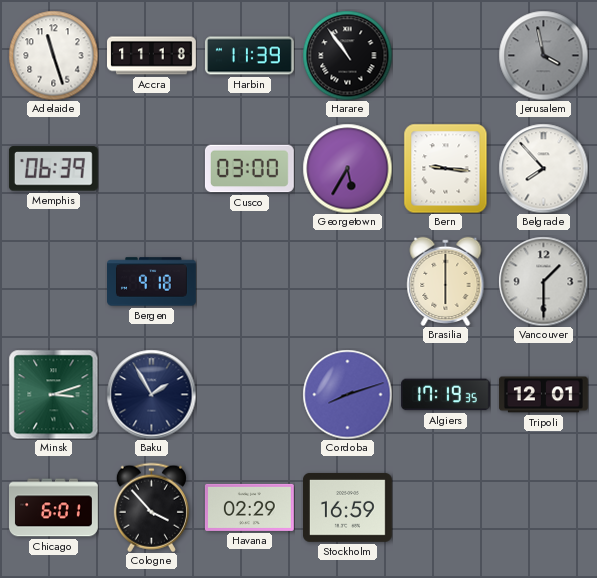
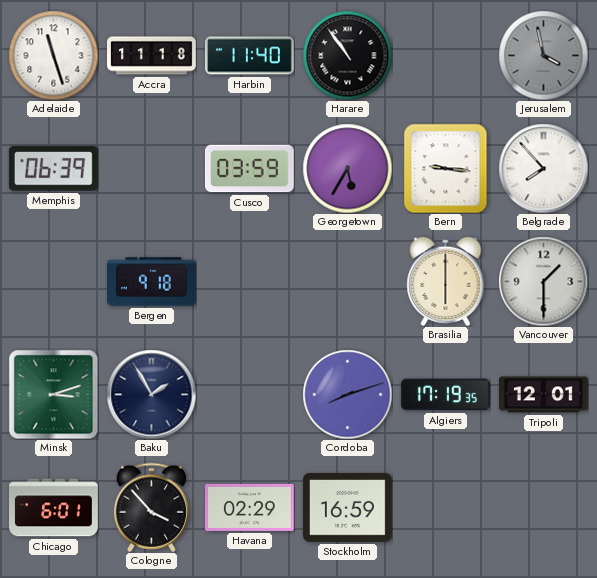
Harbin: 11:39 -> 11:40 (250, 56)
Cusco: 03:00 -> 03:59 (249, 169)
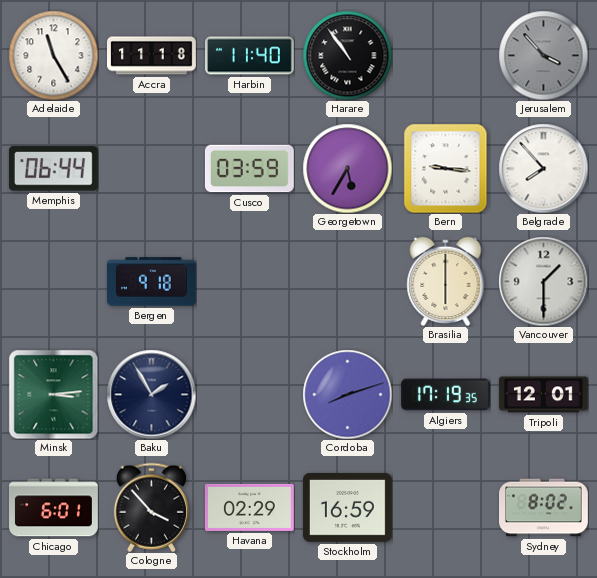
Adelaide: 11:27 -> 11:25 (53, 55)
Jerusalem: 3:58 -> 3:53 (543, 55)
Memphis: 06:39 -> 06:44 (53, 169)
Minsk: 3:12 -> 3:14 (53, 394)
Sydney: none -> 8:02 (544, 508)
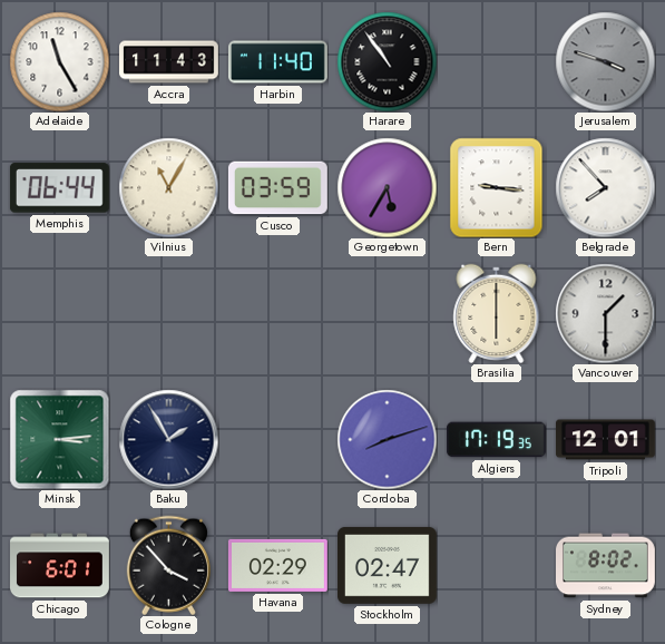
Accra: 11:18 -> 11:43 (169, 62)
Jerusalem: 3:53 -> 3:48 (605, 61)
Vilnius: none -> 11:05 (168, 187)
Bergen: 9:18 -> none (152, 282)
Stockholm: 16:59 -> 02:47 (387, 565)
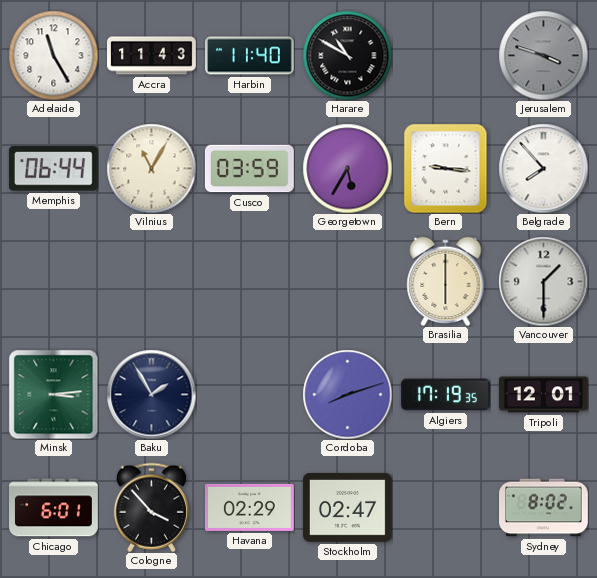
Harare: 10:54 -> 10:50 (347, 55)
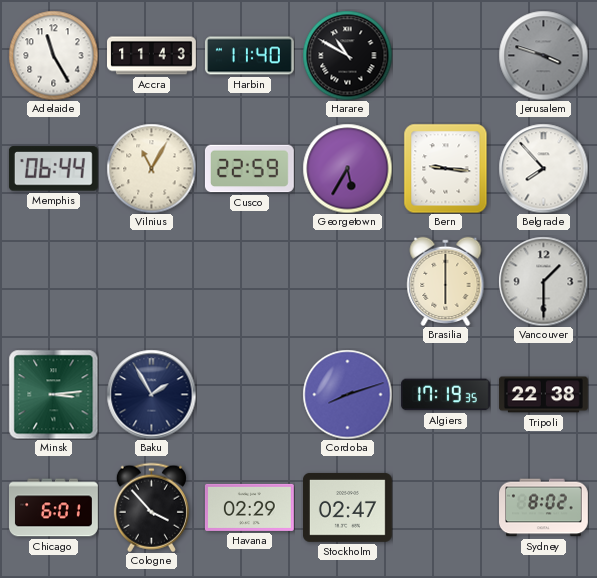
Cusco: 03:59 -> 22:59 (249, 169)
Tripoli: 12:01 -> 22:38 (543, 395)
